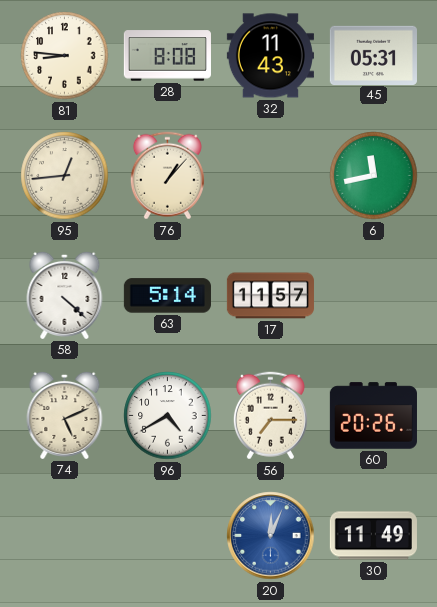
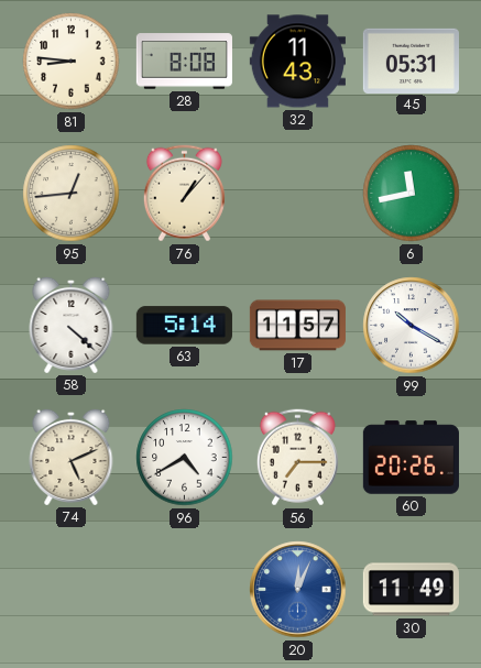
99: none -> 10:20 (412, 326)
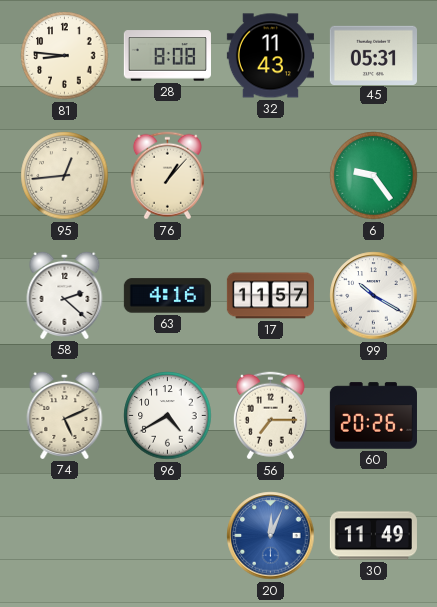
6: 11:43 -> 9:24 (374, 176)
58: 4:22 -> 2:22 (65, 295)
63: 5:14 -> 4:16 (167, 296)
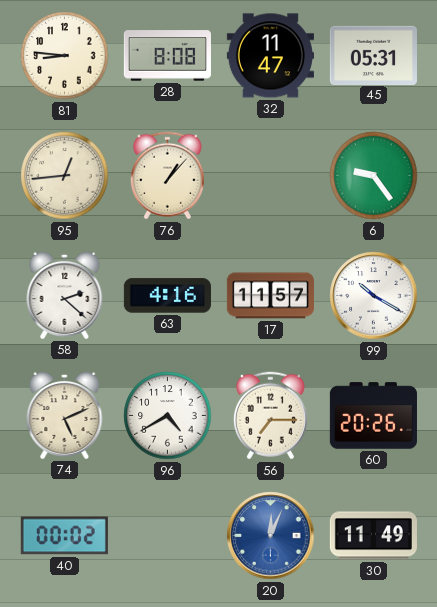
32: 11:43 -> 11:47 (270, 56)
40: none -> 00:02 (64, 536)
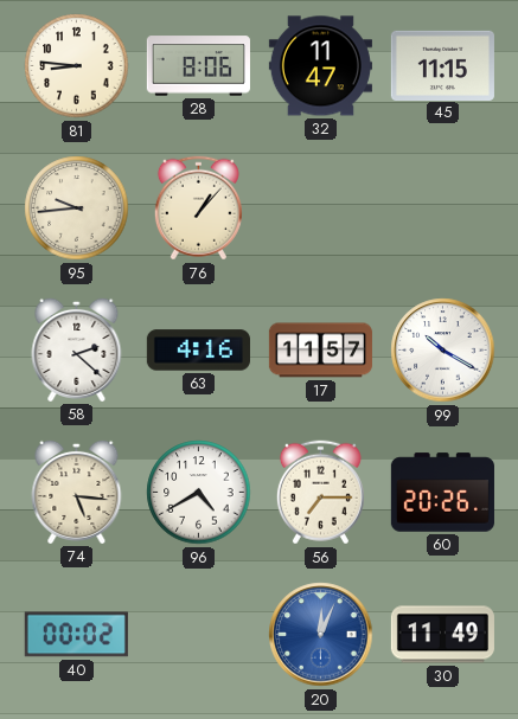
28: 8:08 -> 8:06 (198, 66)
45: 05:31 -> 11:15 (442, 65)
95: 12:44 -> 9:44 (77, 208)
6: 9:24 -> none (374, 176)
74: 5:11 -> 5:16 (77, 492)
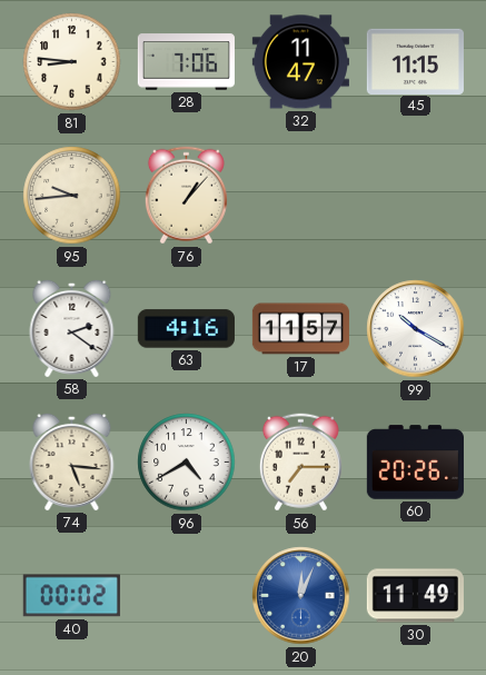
28: 8:06 -> 7:06 (186, 62)
58: 2:22 -> 2:21 (72, 328)
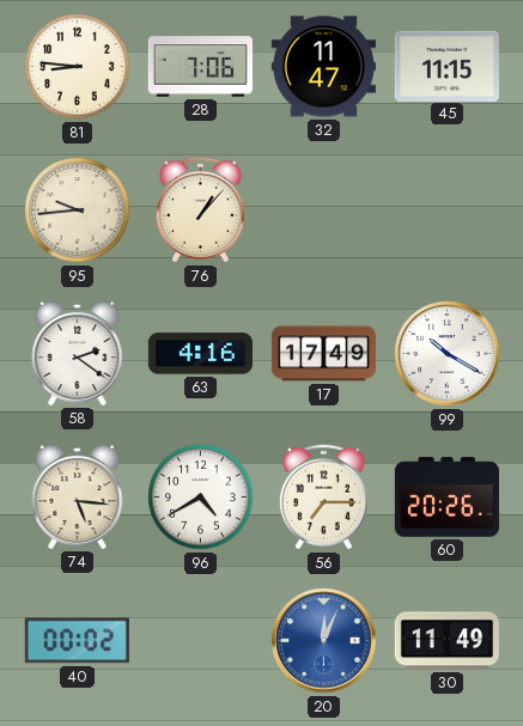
17: 11:57 -> 17:49 (323, 354)
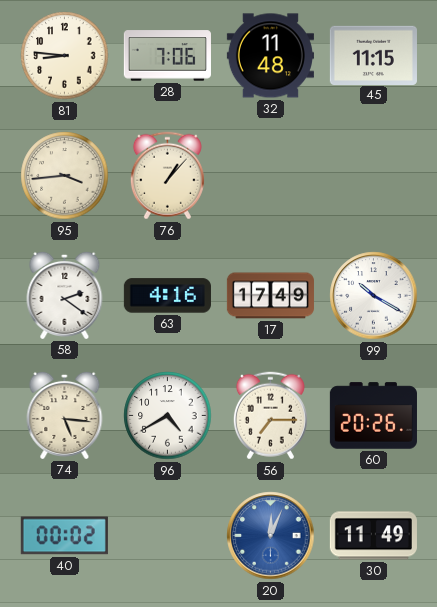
32: 11:47 -> 11:48 (270, 56)
95: 9:44 -> 3:44 (65, 176)
